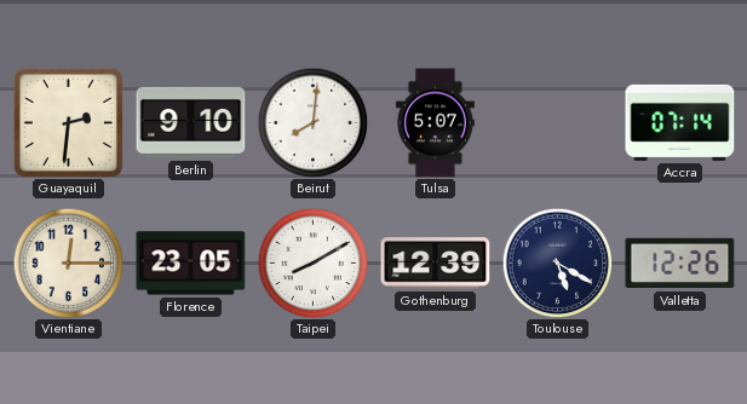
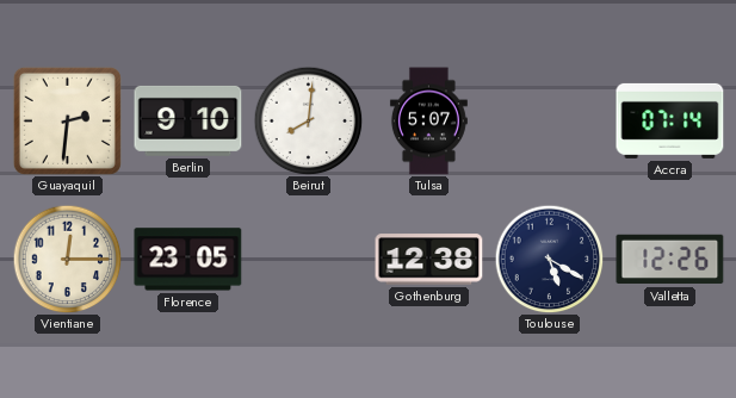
Taipei: 8:10 -> none (312, 262)
Gothenburg: 12:39 -> 12:38 (429, 260)
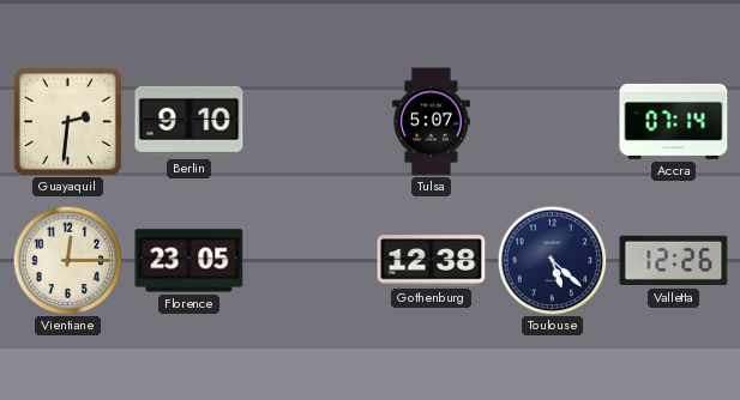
Beirut: 8:01 -> none (308, 120)
Toulouse: 5:20 -> 5:22 (552, 260)
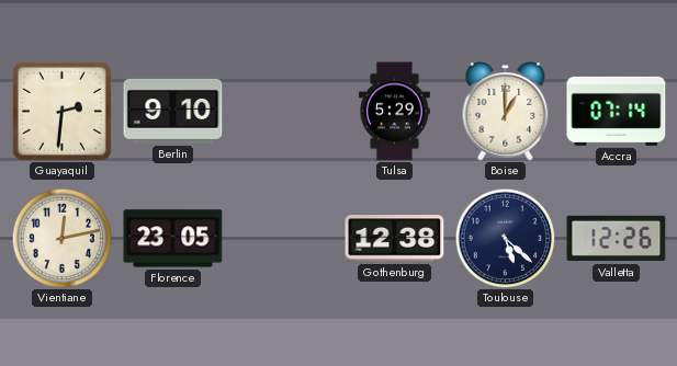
Tulsa: 5:07 -> 5:29 (394, 112)
Boise: none -> 1:00 (506, 112)
Vientiane: 12:15 -> 12:13 (61, 238)
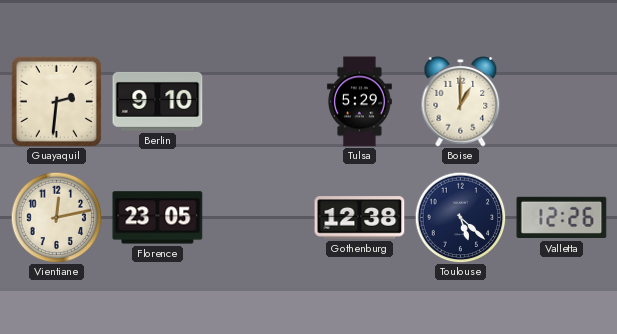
Accra: 07:14 -> none (617, 111)
